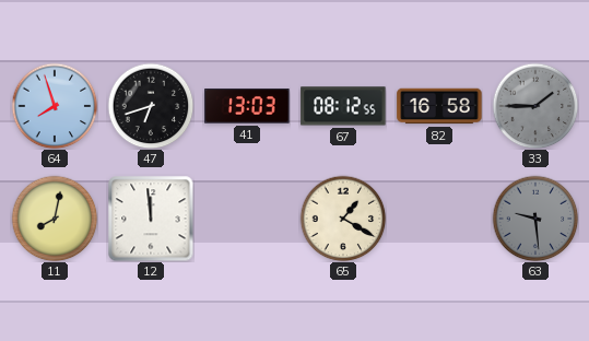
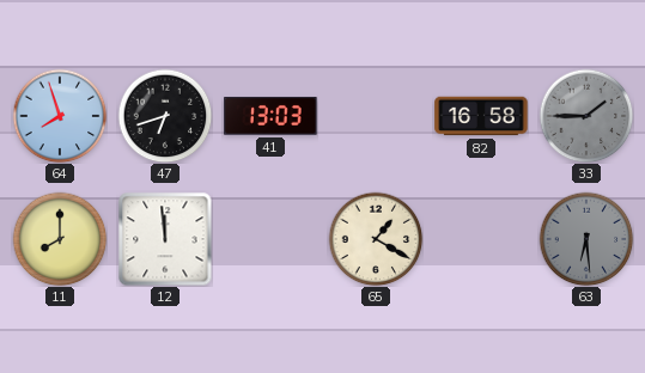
67: 08:12 -> none (343, 106)
11: 8:02 -> 8:00 (60, 239)
63: 9:29 -> 6:29 (586, 239)
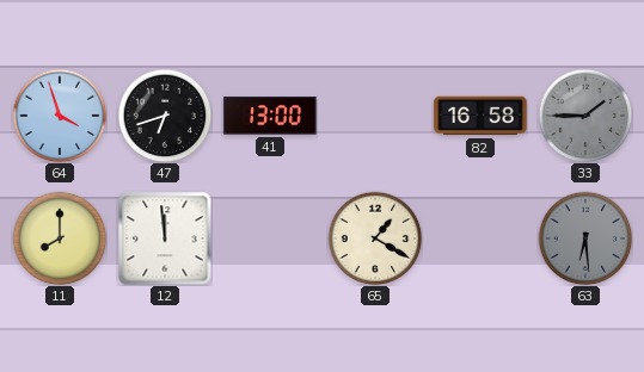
64: 7:57 -> 3:57 (60, 116)
41: 13:03 -> 13:00 (270, 116)
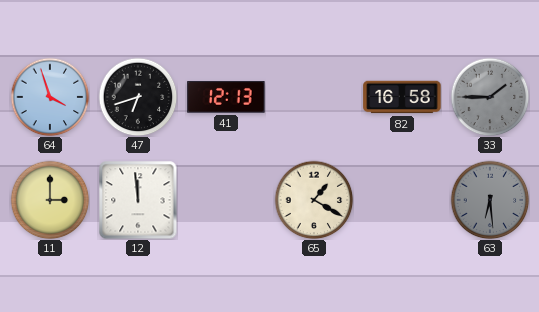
41: 13:00 -> 12:13 (226, 97)
11: 8:00 -> 3:00 (50, 200)
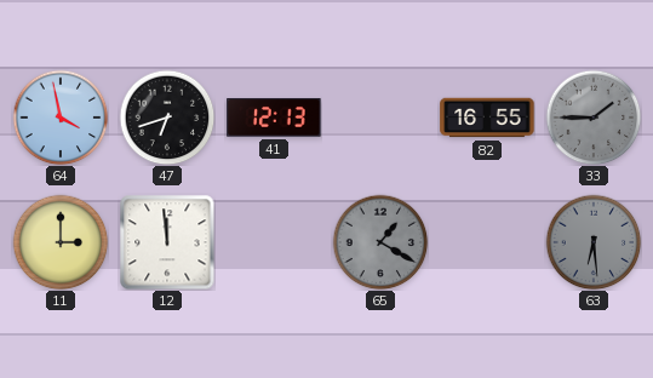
64: 3:57 -> 3:58 (61, 118)
82: 16:58 -> 16:55 (487, 118)
65 dial: cream -> grey (380, 242)
